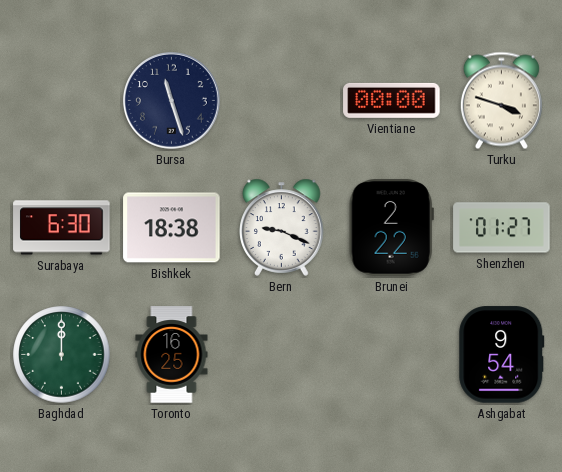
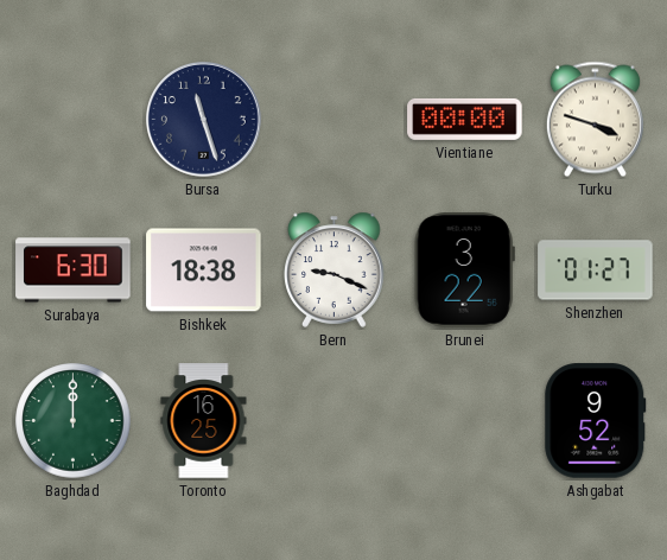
Brunei: 2:22 -> 3:22 (464, 271)
Ashgabat: 9:54 -> 9:52 (596, 421)
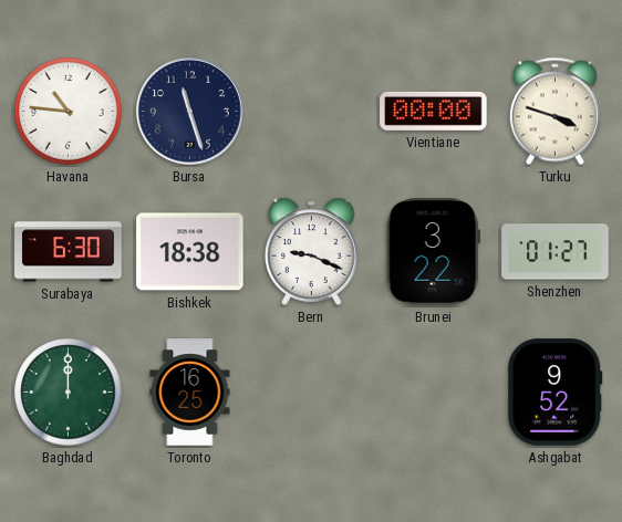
Havana: none -> 10:46 (69, 112)
